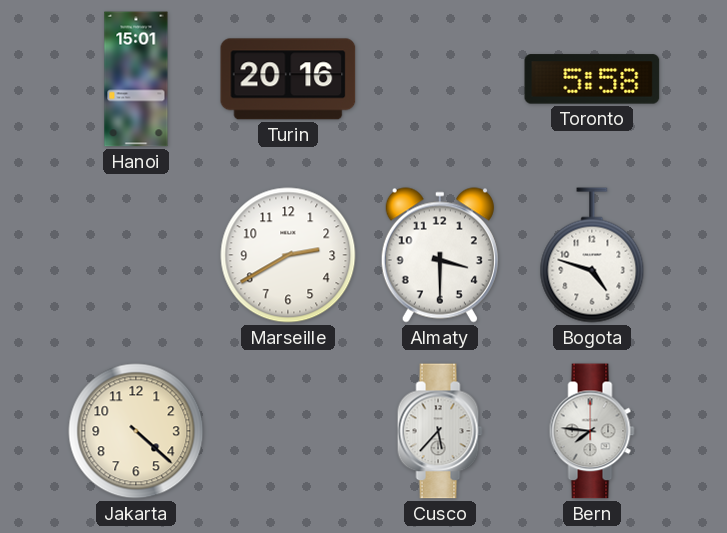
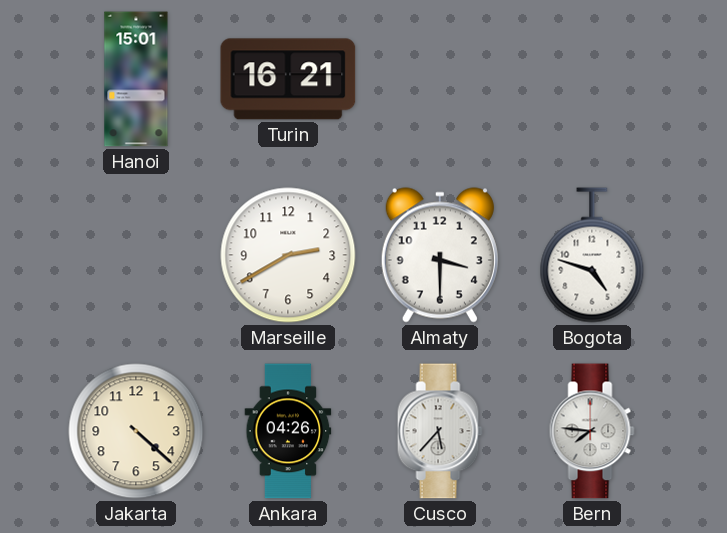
Turin: 20:16 -> 16:21 (288, 79)
Toronto: 5:58 -> none (592, 79)
Ankara: none -> 04:26 (288, 431)
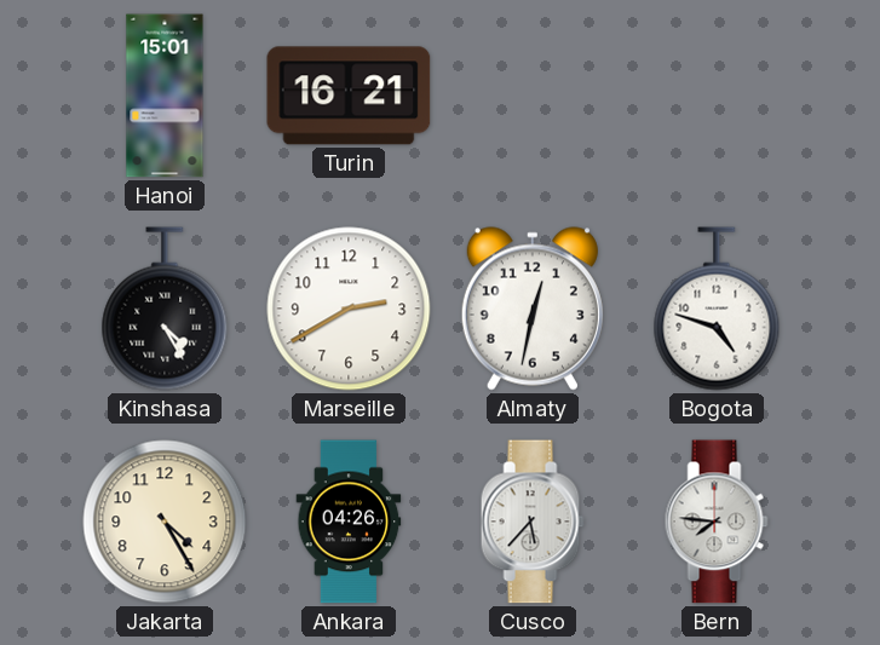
Kinshasa: none -> 4:25 (165, 309)
Almaty: 3:30 -> 12:32 (533, 309)
Jakarta: 4:22 -> 4:25 (165, 522)
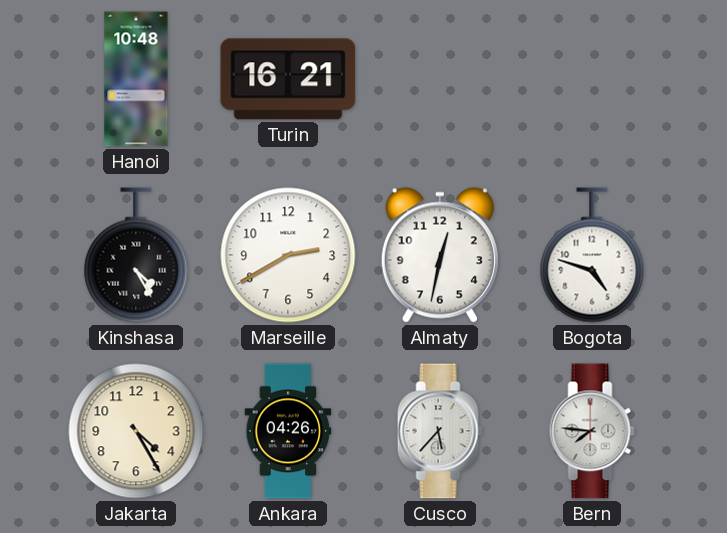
Hanoi: 15:01 -> 10:48 (136, 79)
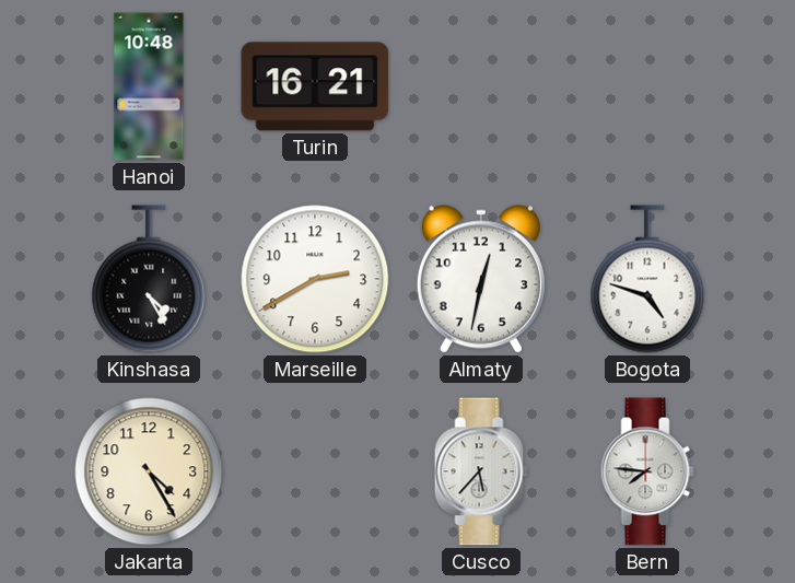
Ankara: 04:26 -> none (288, 431)
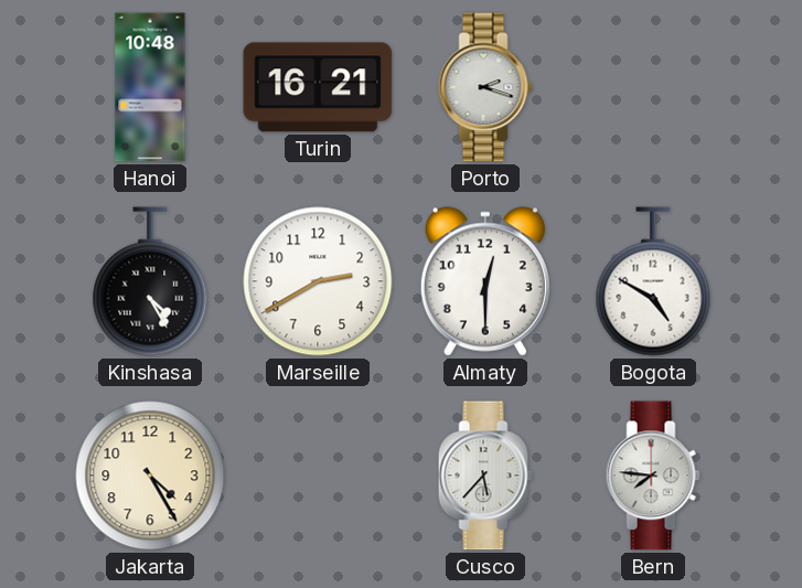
Porto: none -> 2:18 (485, 87)
Almaty: 12:32 -> 12:30 (485, 281)
Bogota: 4:48 -> 4:50 (653, 281)
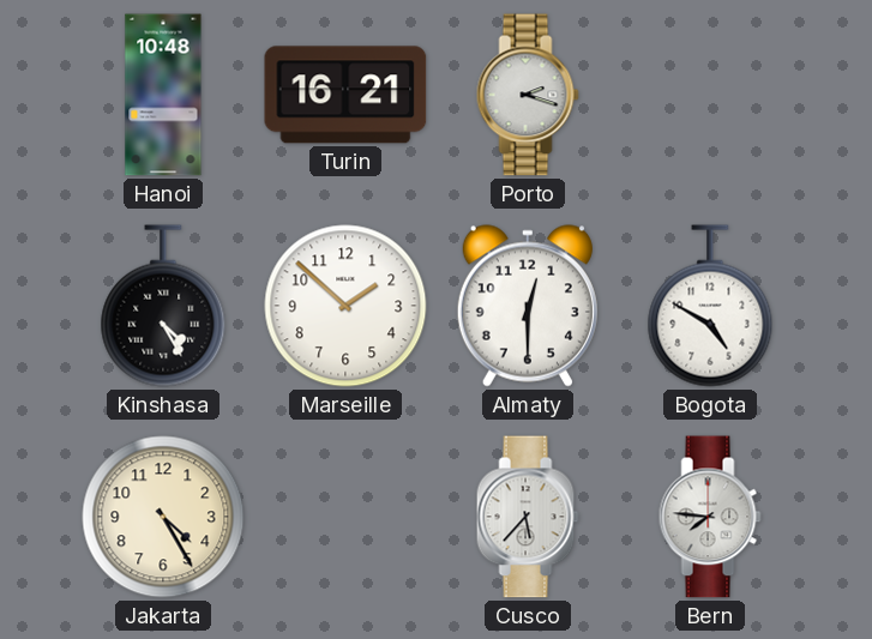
Marseille: 2:40 -> 1:52 (345, 306)
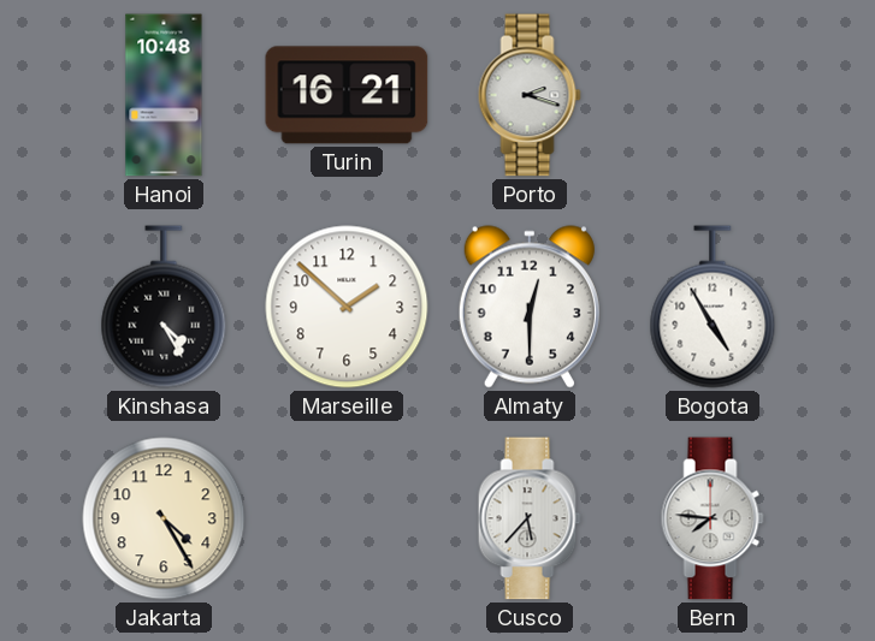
Bogota: 4:50 -> 4:55 (713, 307)
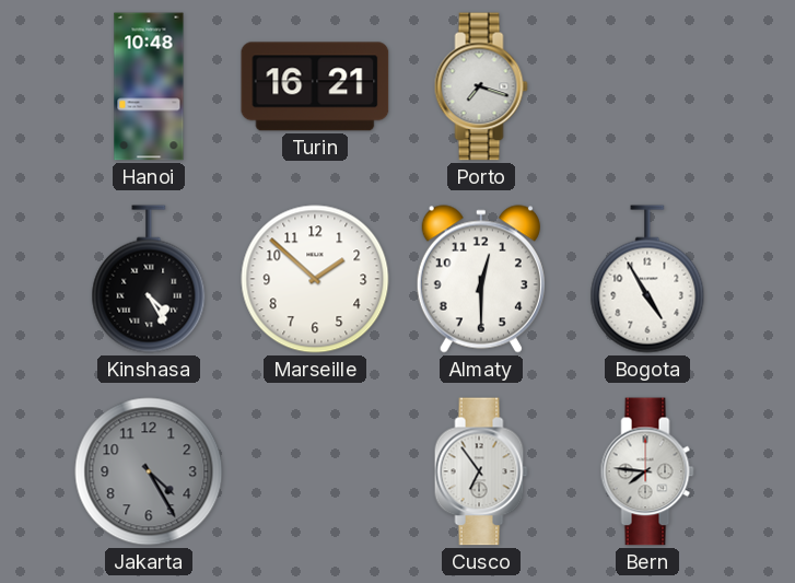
Porto: 2:18 -> 7:18 (481, 86)
Jakarta dial: cream -> grey (149, 471)
Cusco: 5:37 -> 6:54 (481, 471)
